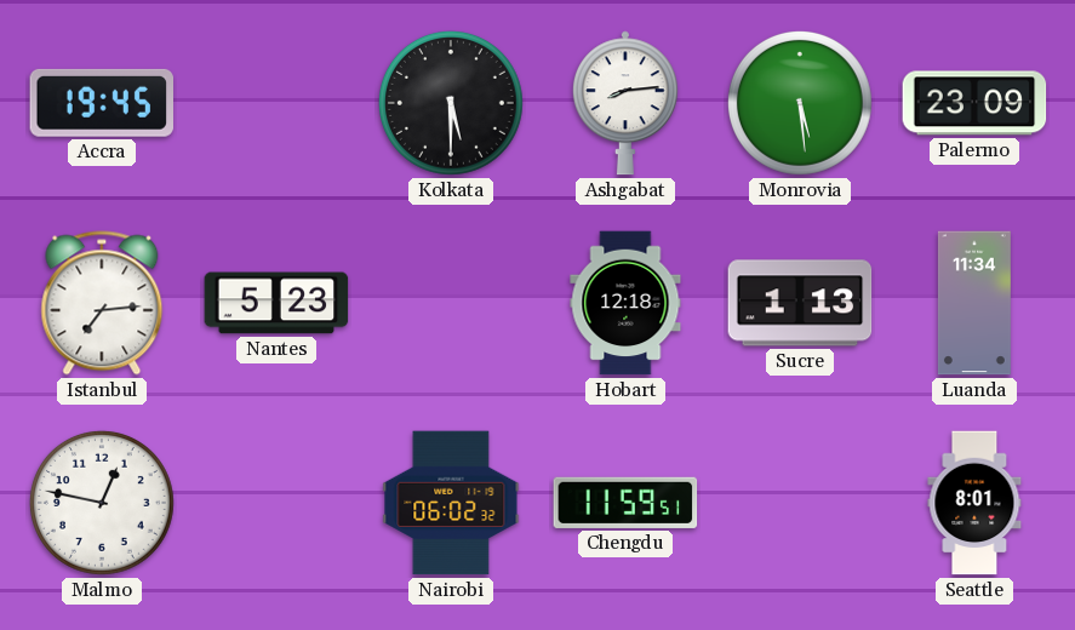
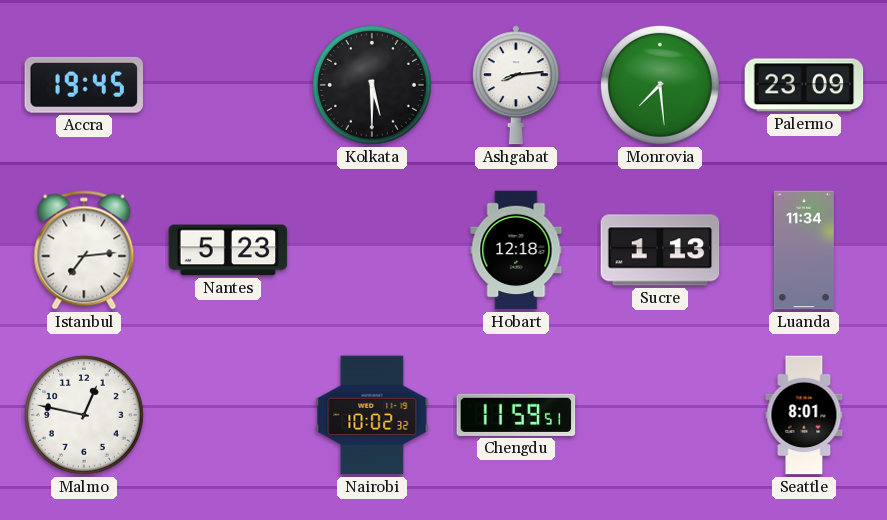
Monrovia: 5:29 -> 7:29 (660, 85)
Nairobi: 06:02 -> 10:02 (372, 415)
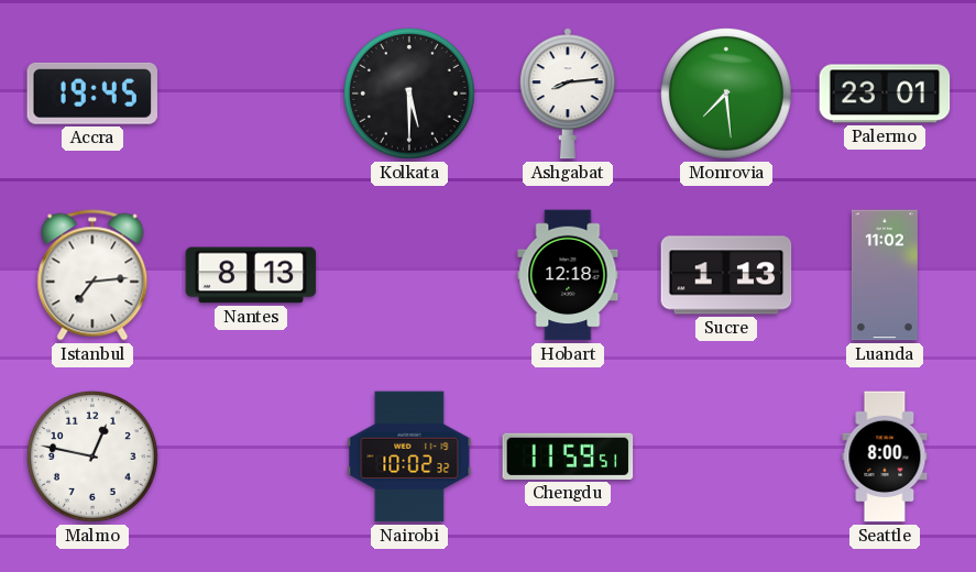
Palermo: 23:09 -> 23:01 (885, 94)
Nantes: 5:23 -> 8:13 (251, 275)
Luanda: 11:34 -> 11:02 (885, 275)
Seattle: 8:01 -> 8:00 (885, 457)
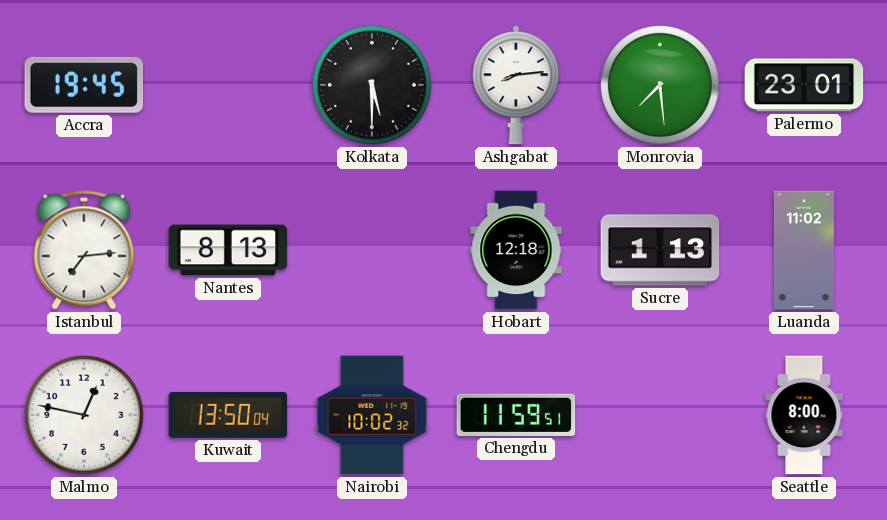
Kuwait: none -> 13:50 (228, 415)
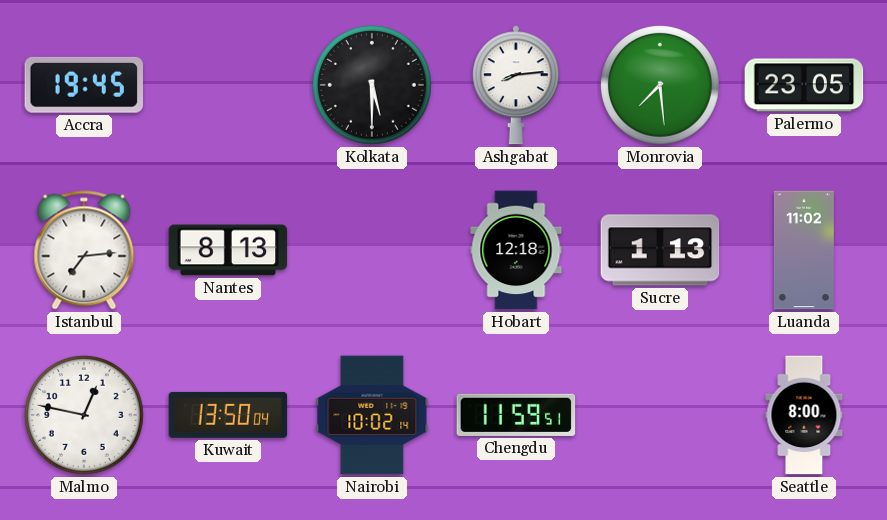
Palermo: 23:01 -> 23:05 (804, 85)
Nairobi: 10:02:32 -> 10:02:14 (372, 415)
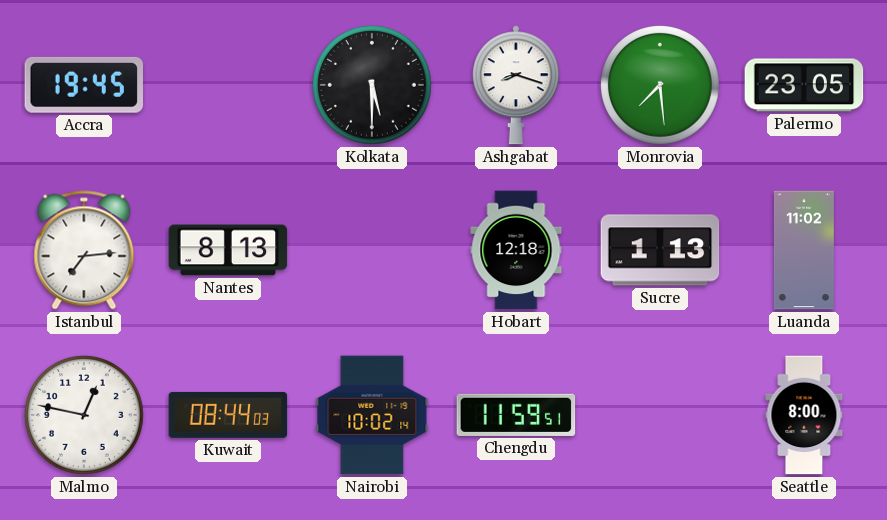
Ashgabat: 8:14 -> 8:18 (516, 85)
Kuwait: 13:50 -> 08:44 (228, 415)
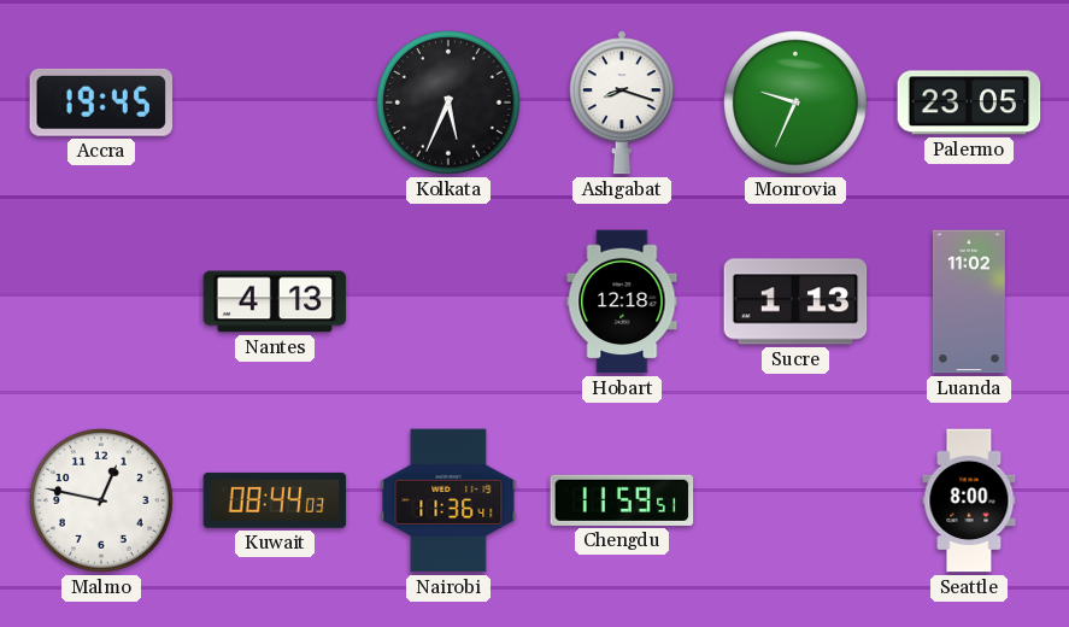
Kolkata: 5:30 -> 5:34 (448, 102)
Monrovia: 7:29 -> 9:34 (795, 102)
Istanbul: 7:14 -> none (84, 250)
Nantes: 8:13 -> 4:13 (275, 301)
Nairobi: 10:02 -> 11:36 (448, 500)
